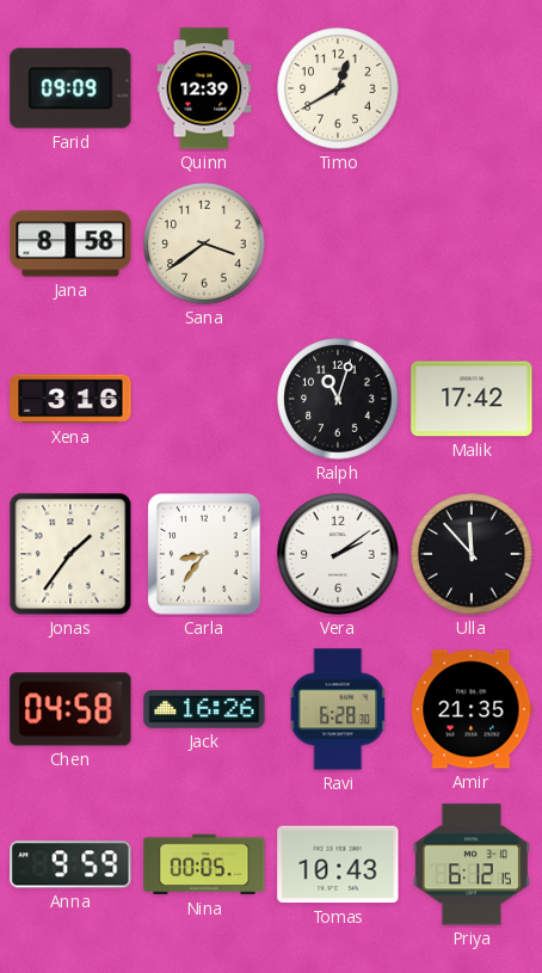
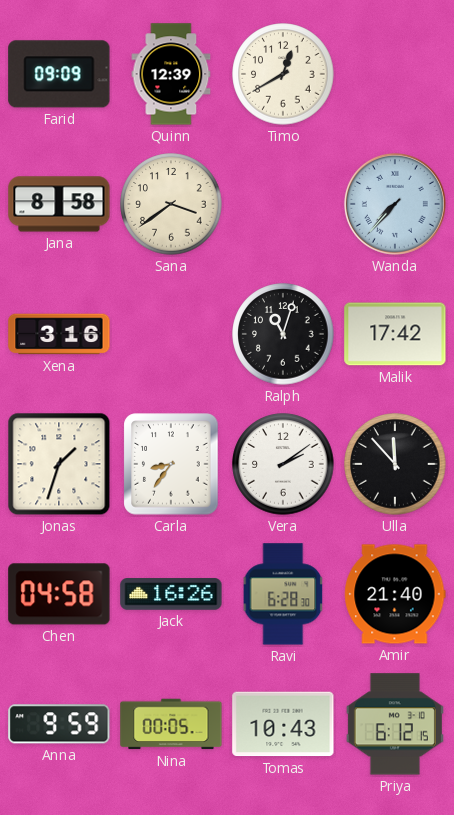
Wanda: none -> 7:37 (395, 204)
Jonas: 1:36 -> 1:33 (59, 464)
Amir: 21:35 -> 21:40 (395, 594)
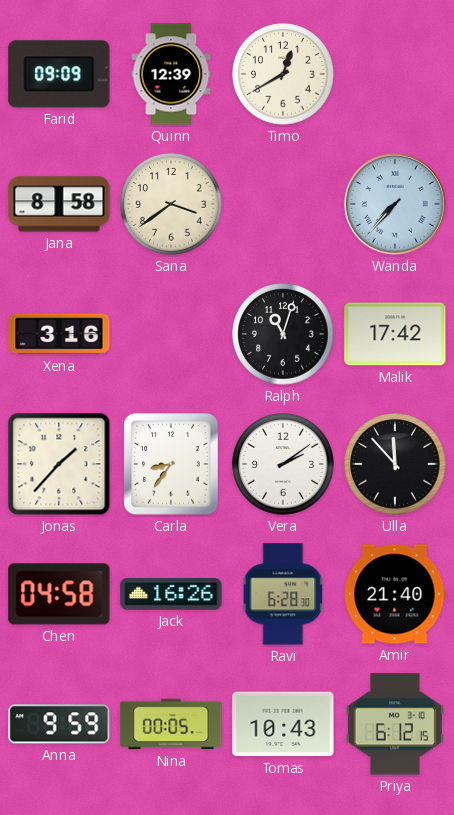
Jonas: 1:33 -> 1:37 (59, 464)
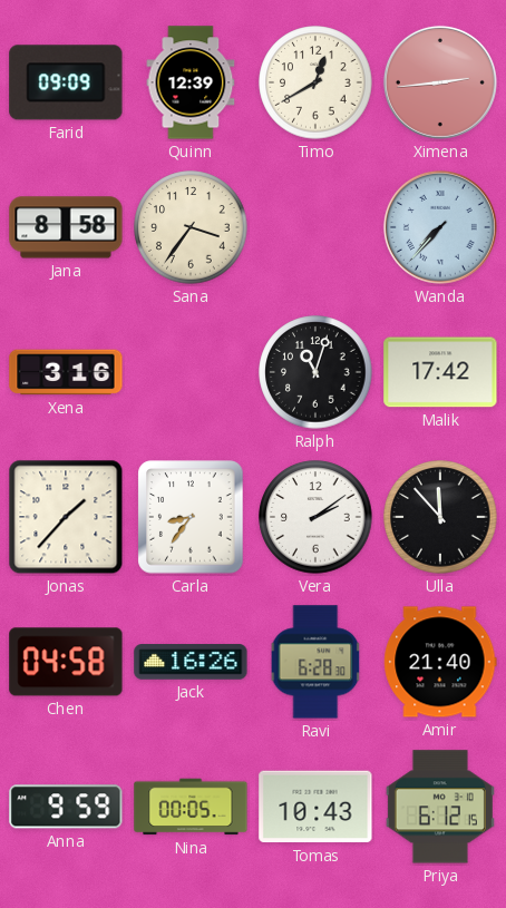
Ximena: none -> 2:44 (440, 82)
Sana: 3:39 -> 3:36 (191, 227)
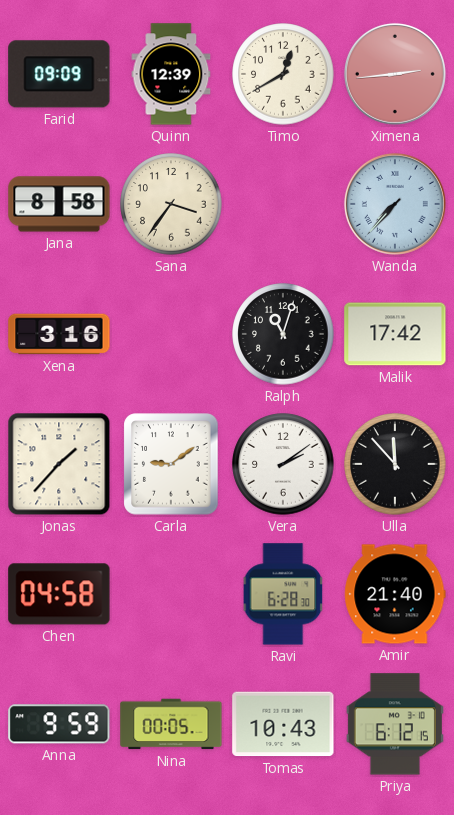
Carla: 8:36 -> 9:09 (171, 464)
Jack: 16:26 -> none (191, 662)
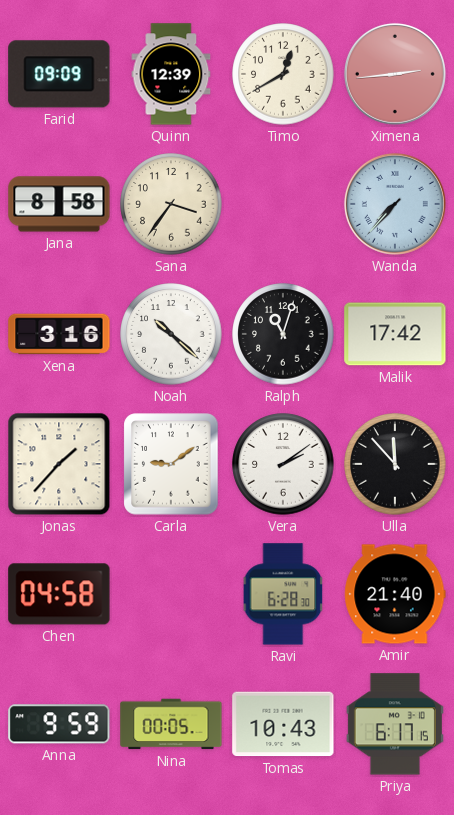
Noah: none -> 10:22 (171, 334)
Priya: 6:12 -> 6:17 (395, 724)
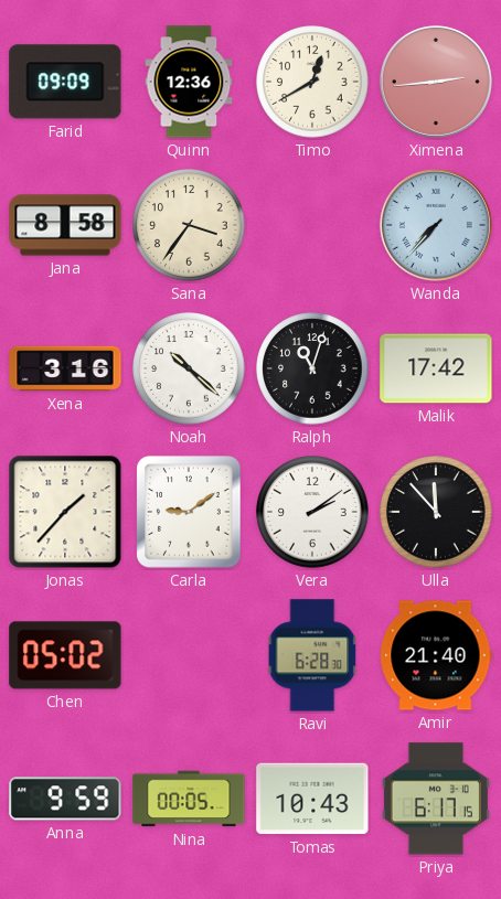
Quinn: 12:39 -> 12:36 (189, 82)
Chen: 04:58 -> 05:02 (65, 655)
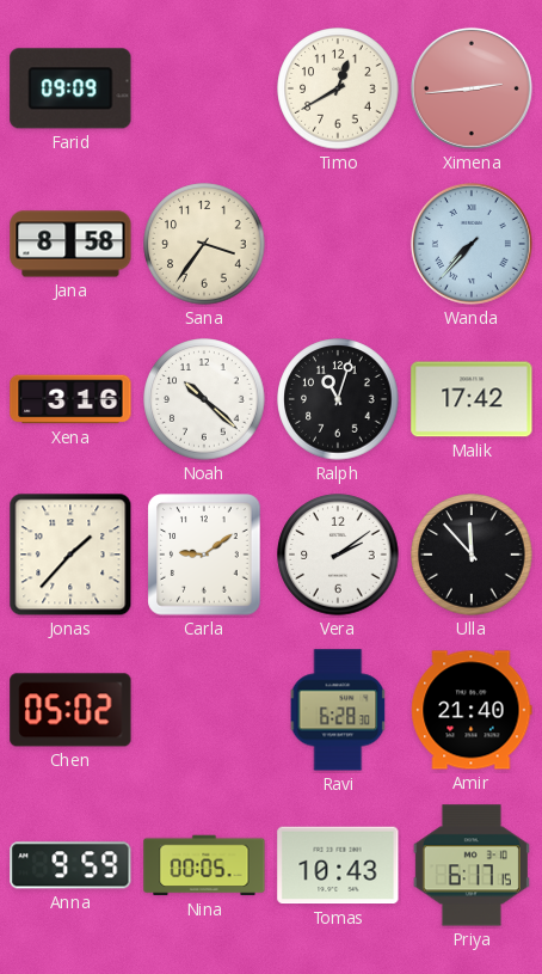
Quinn: 12:36 -> none (189, 82)
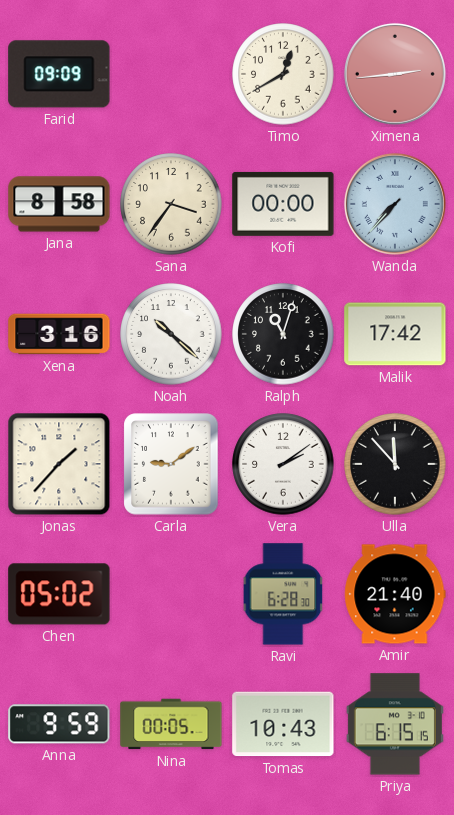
Kofi: none -> 00:00 (283, 204)
Priya: 6:17 -> 6:15 (395, 724)
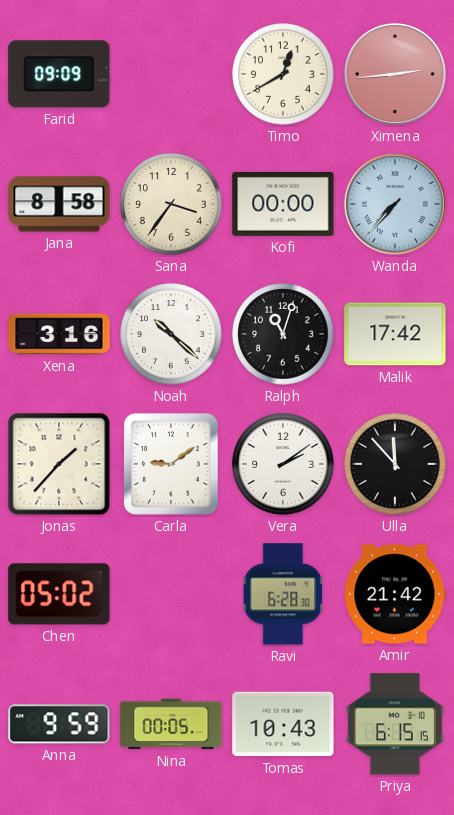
Amir: 21:40 -> 21:42 (395, 594)
